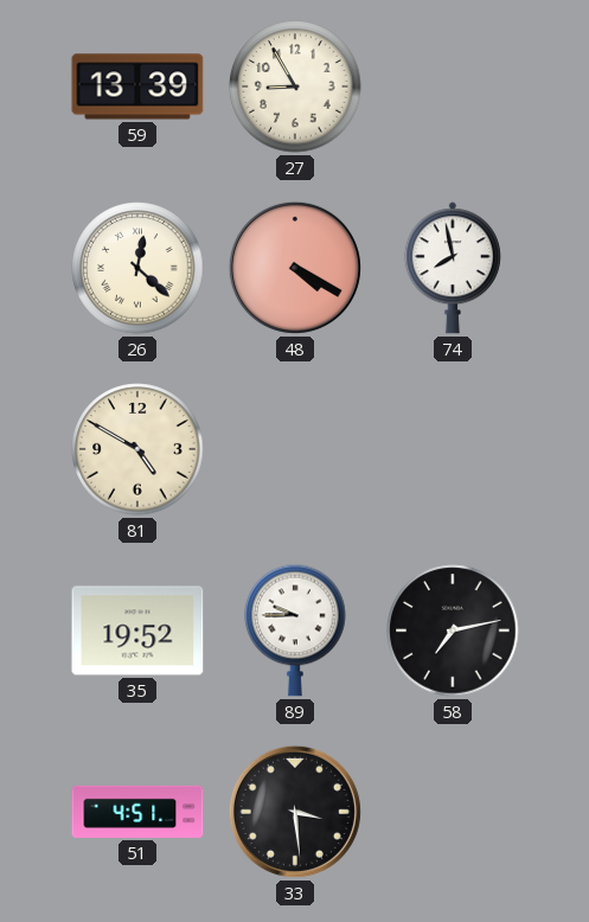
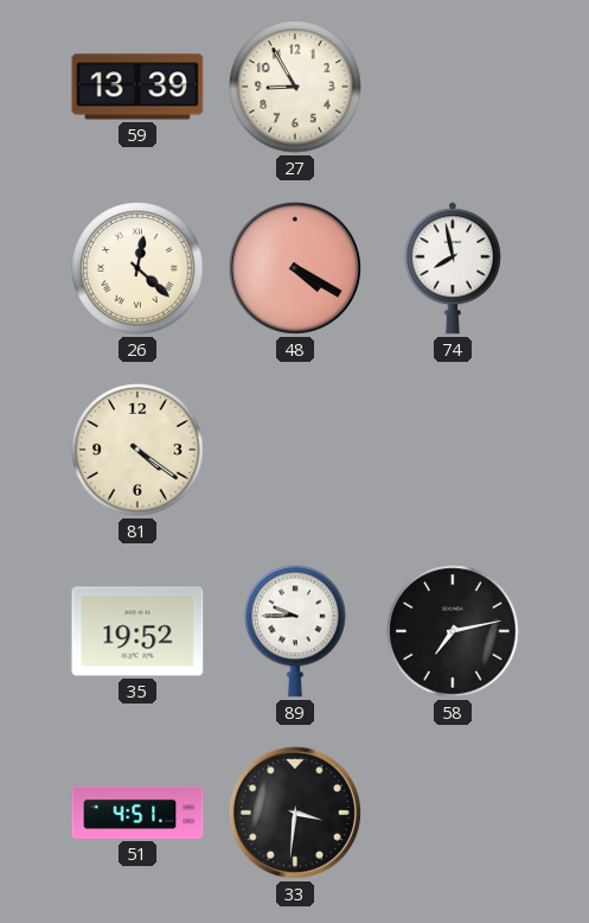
81: 4:50 -> 4:21 (137, 450)
33: 3:29 -> 3:31 (295, 813)
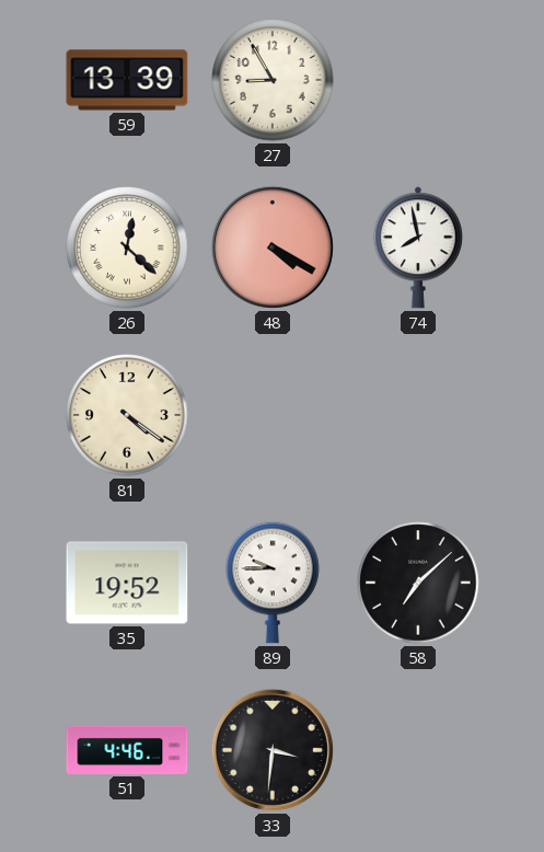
58: 7:13 -> 7:08 (418, 583)
51: 4:51 -> 4:46 (127, 750)
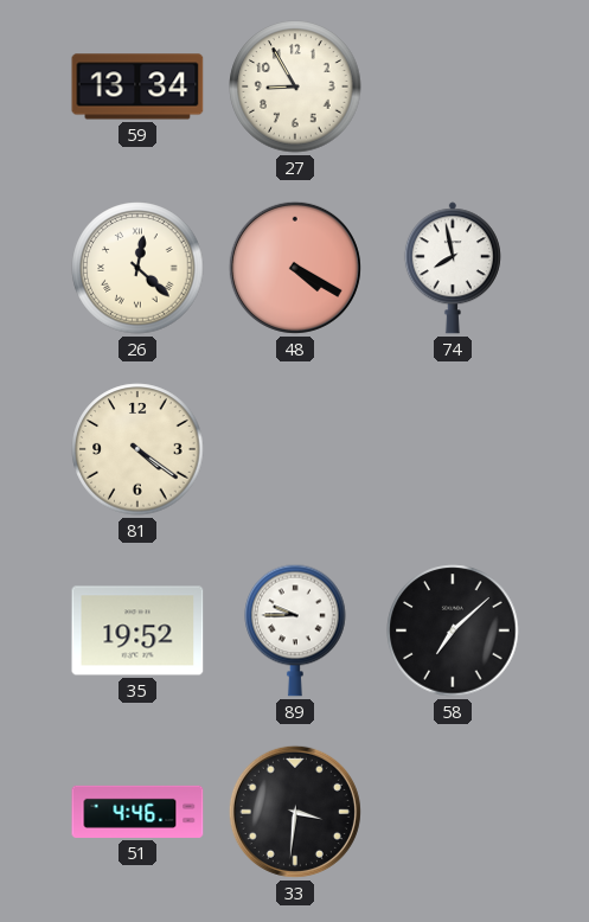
59: 13:39 -> 13:34 (137, 87)
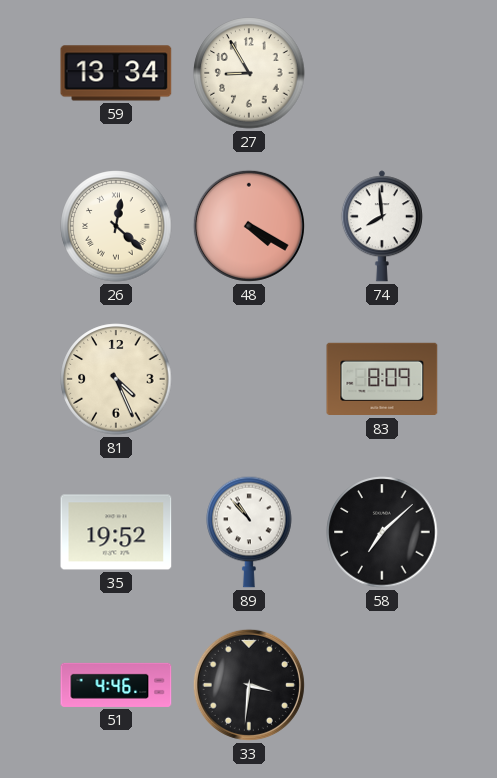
74: 7:58 -> 7:59 (382, 226)
81: 4:21 -> 4:26 (116, 379)
83: none -> 8:09 (382, 379)
89: 9:45 -> 10:53 (249, 532)
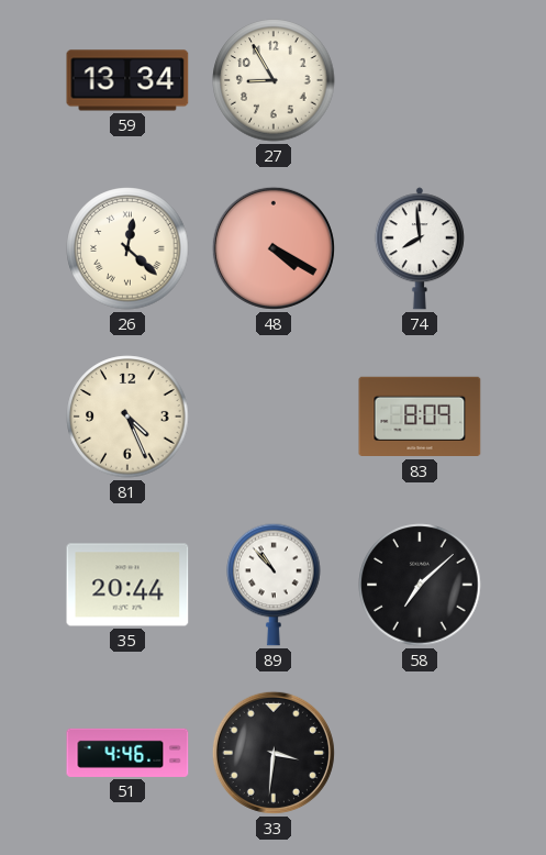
35: 19:52 -> 20:44 (127, 585)
